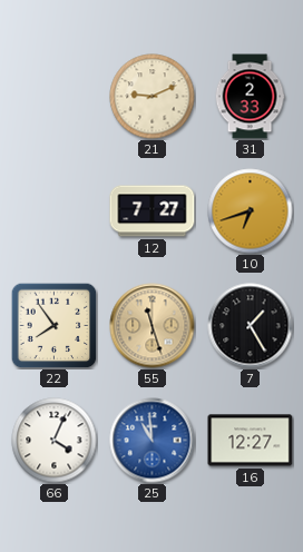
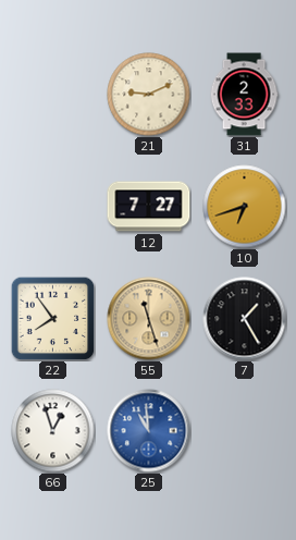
66: 4:04 -> 12:57 (53, 431)
16: 12:27 -> none (251, 441)
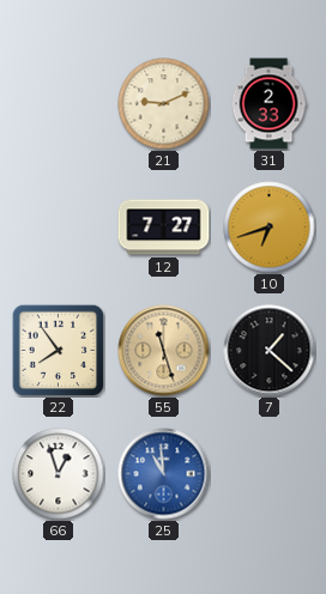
7: 1:25 -> 1:22 (270, 351)
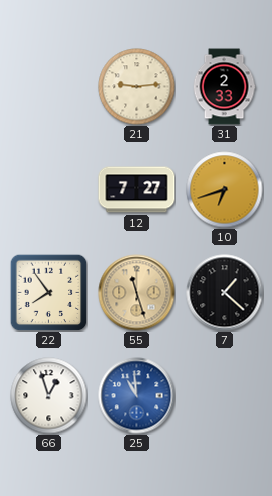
21: 9:11 -> 9:14 (137, 87)
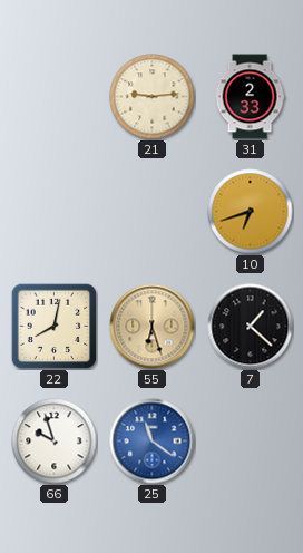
12: 7:27 -> none (137, 190)
22: 7:54 -> 8:02 (53, 326)
55: 11:27 -> 6:27 (153, 327)
66: 12:57 -> 9:57 (55, 442)
25: 10:59 -> 11:21 (153, 442)
